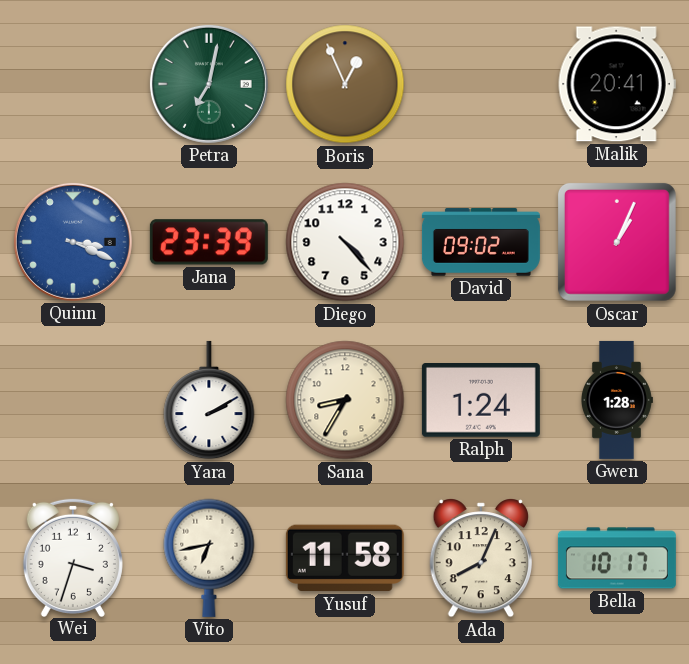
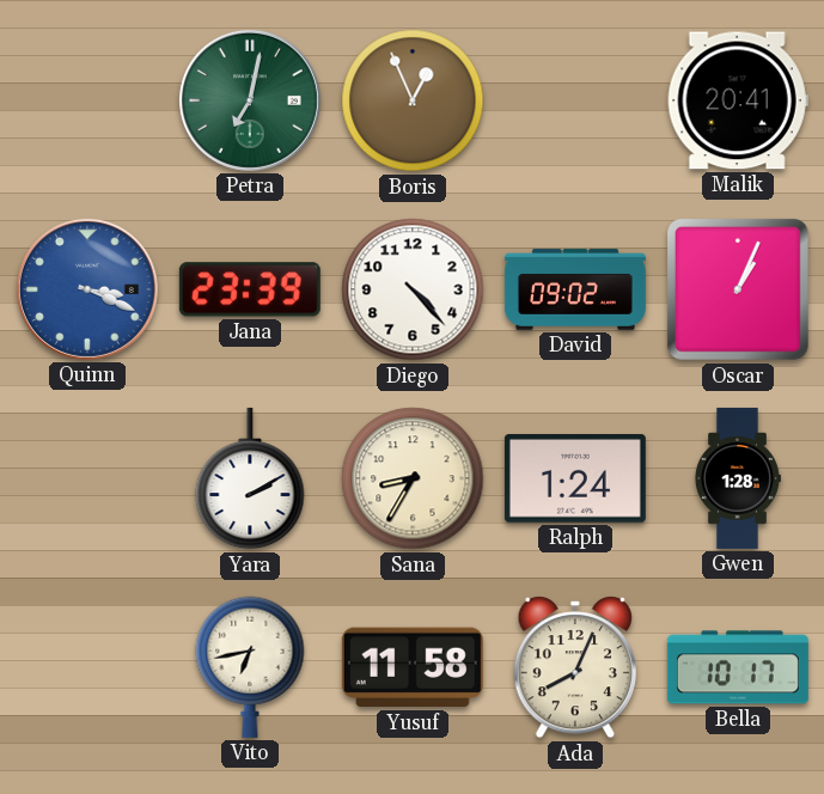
Wei: 3:33 -> none (73, 557)
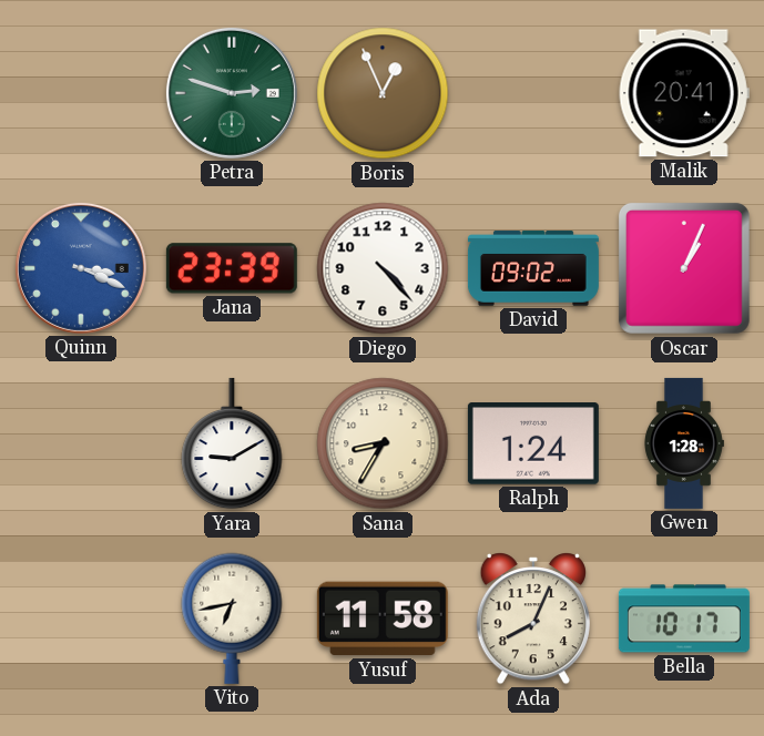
Petra: 7:02 -> 2:48 (232, 93)
Yara: 2:10 -> 9:10 (232, 443)
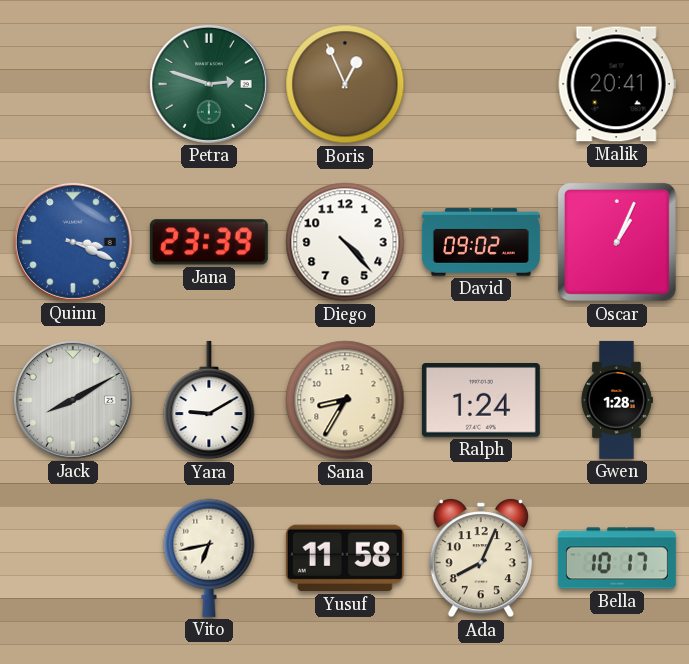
Jack: none -> 8:10 (73, 400)
